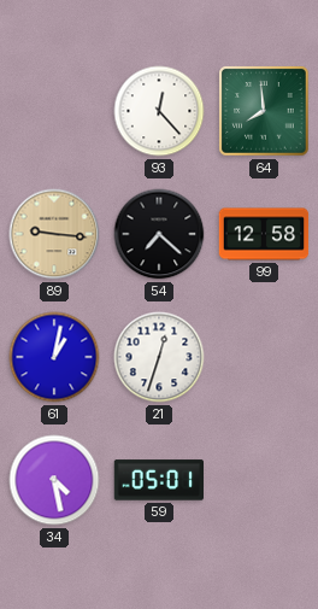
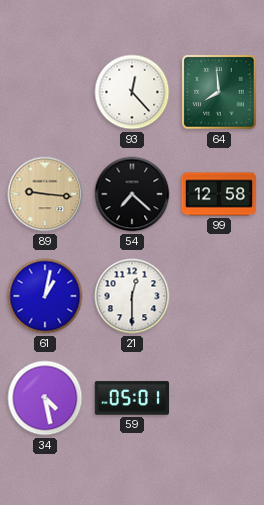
21: 12:33 -> 12:30 (132, 296)
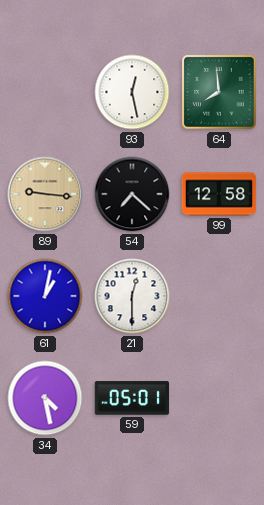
93: 12:23 -> 12:28 (132, 92)
